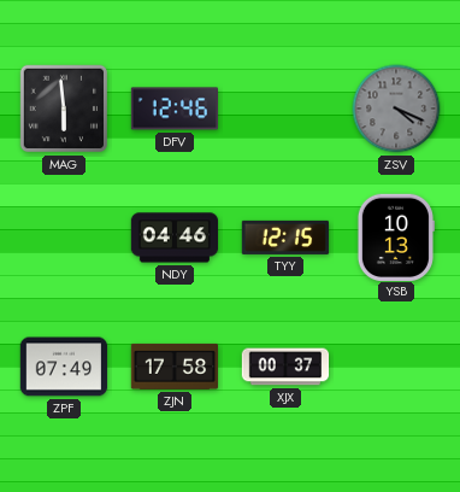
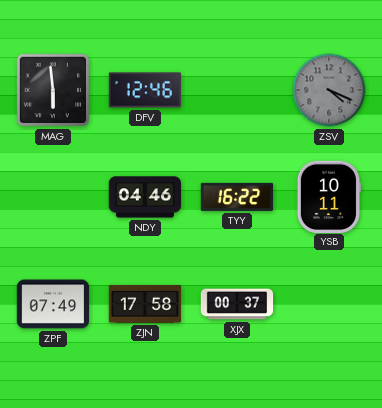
TYY: 12:15 -> 16:22 (237, 197)
YSB: 10:13 -> 10:11 (328, 196)
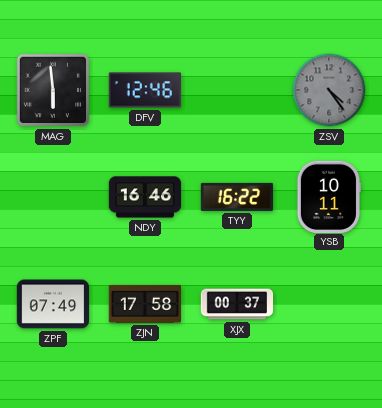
ZSV: 4:19 -> 4:24 (329, 90)
NDY: 04:46 -> 16:46 (145, 197)
